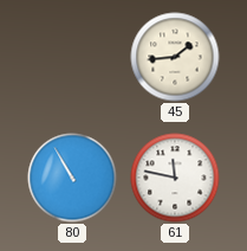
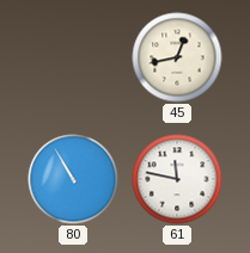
45: 1:44 -> 12:43 (177, 57)
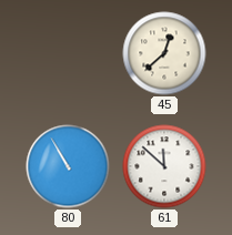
45: 12:43 -> 12:38 (164, 53)
61: 11:47 -> 11:52 (164, 166)
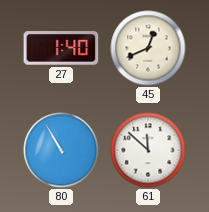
27: none -> 1:40 (61, 48)
45: 12:38 -> 12:41 (148, 48)
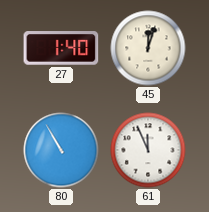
45: 12:41 -> 12:03 (148, 48)
61: 11:52 -> 11:56 (148, 150)
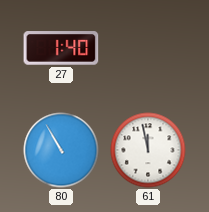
45: 12:03 -> none (148, 48)
61: 11:56 -> 11:58 (148, 150)
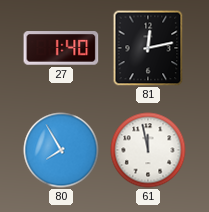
81: none -> 12:13 (148, 48)
80: 10:55 -> 7:55 (61, 150)
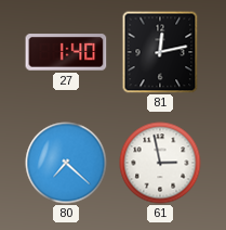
80: 7:55 -> 7:22 (66, 163)
61: 11:58 -> 2:58 (160, 163)
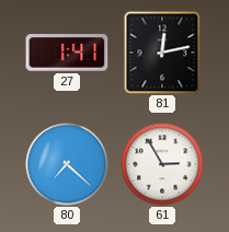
27: 1:40 -> 1:41 (67, 53)
61: 2:58 -> 2:55 (162, 164)
